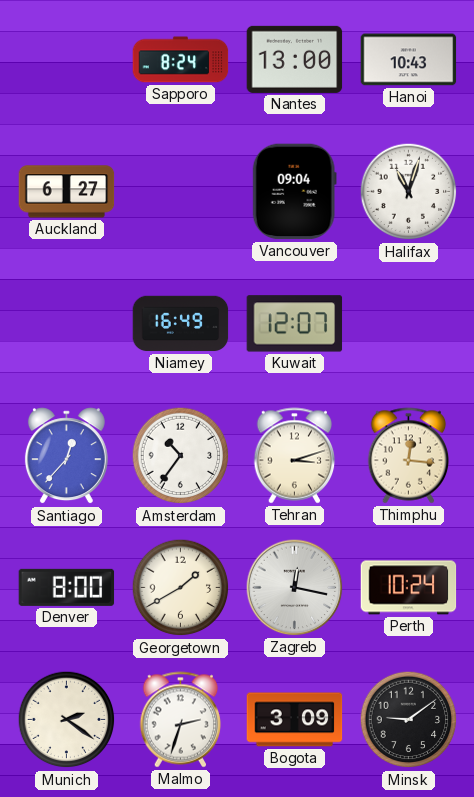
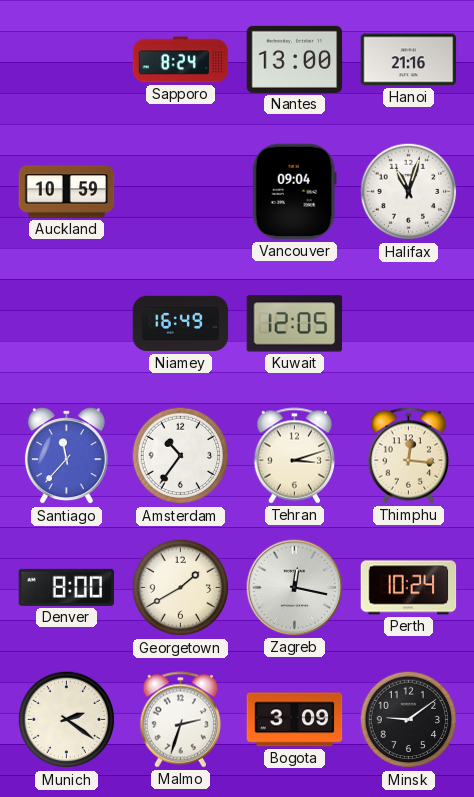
Hanoi: 10:43 -> 21:16 (409, 60)
Auckland: 6:27 -> 10:59 (67, 192)
Kuwait: 12:07 -> 12:05 (295, 324)
Santiago: 12:37 -> 11:37 (66, 456)
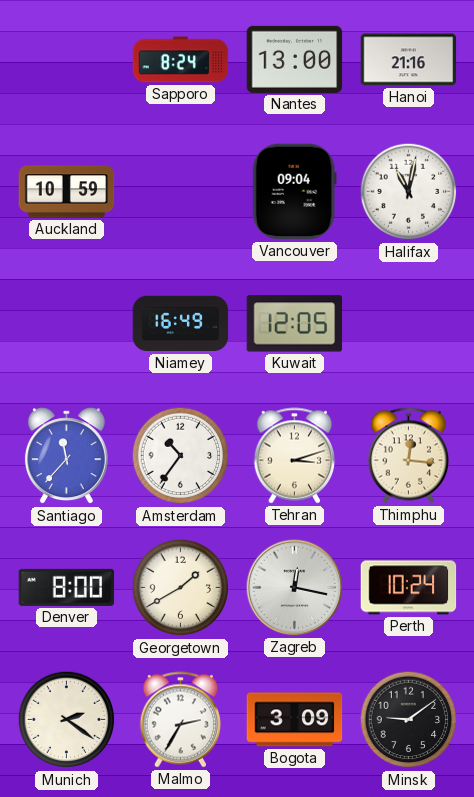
Halifax: 11:03 -> 11:02 (409, 192)
Malmo: 2:33 -> 2:35 (181, 720)
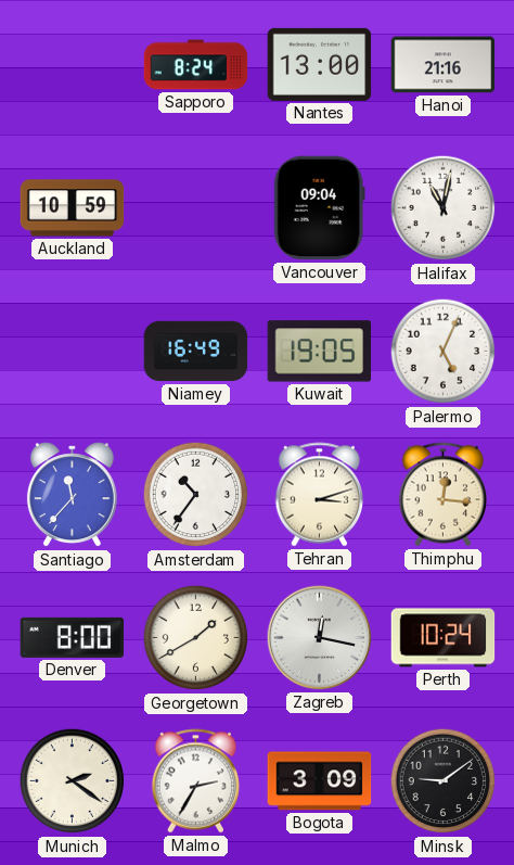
Kuwait: 12:05 -> 19:05 (320, 352)
Palermo: none -> 5:04 (444, 352)
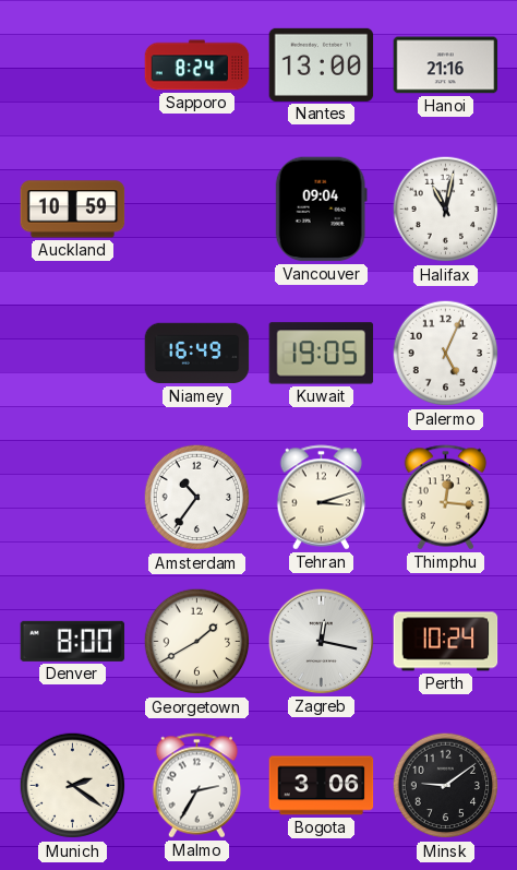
Santiago: 11:37 -> none (72, 495)
Bogota: 3:09 -> 3:06 (322, 786)
